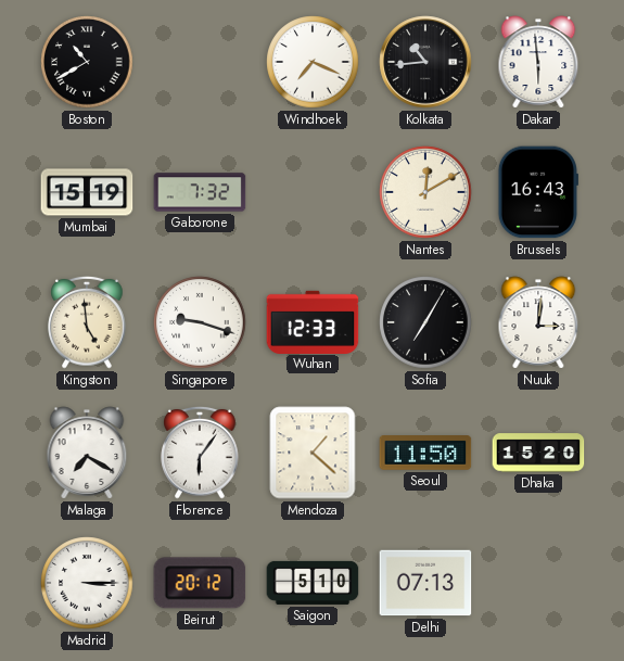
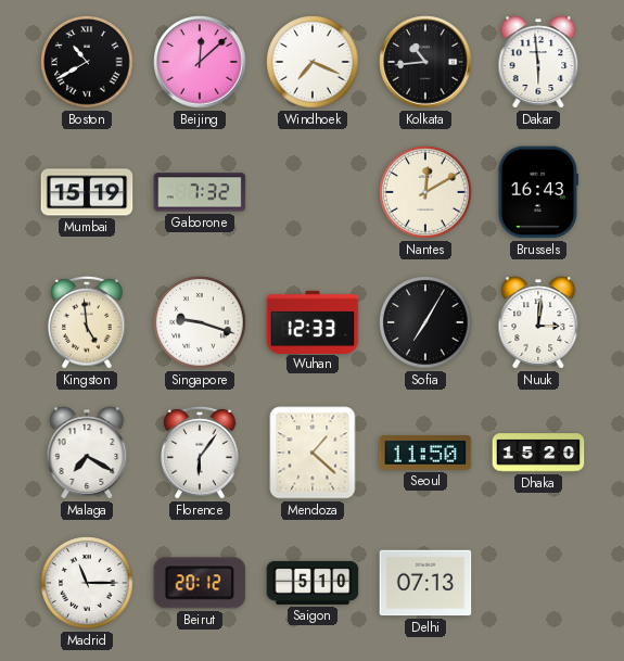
Beijing: none -> 12:08 (200, 62)
Madrid: 3:15 -> 11:15 (87, 583)
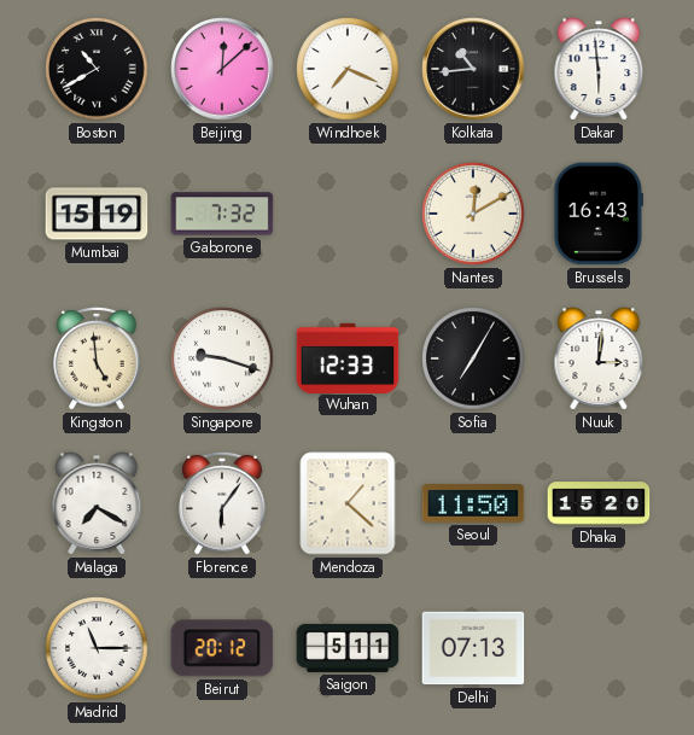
Saigon: 5:10 -> 5:11 (348, 648)
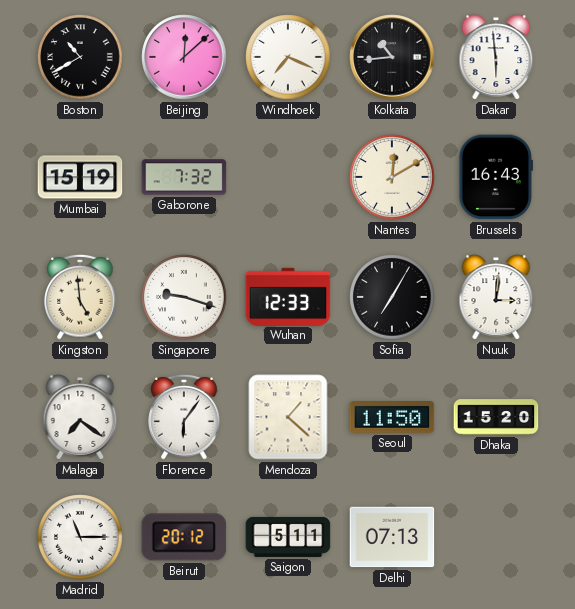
Malaga: 7:20 -> 7:21 (80, 417)
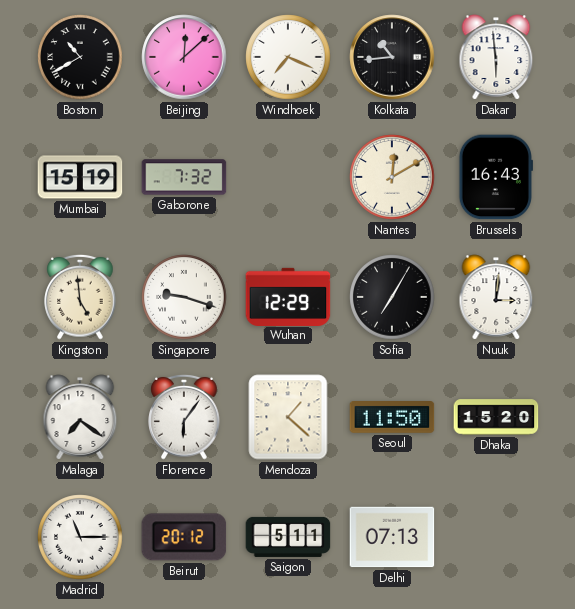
Wuhan: 12:33 -> 12:29 (288, 296)
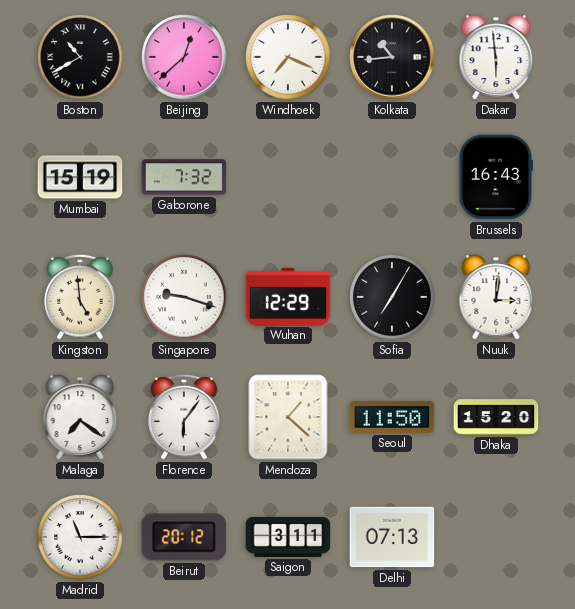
Beijing: 12:08 -> 12:38 (184, 57)
Nantes: 12:10 -> none (392, 177)
Saigon: 5:11 -> 3:11 (288, 537)
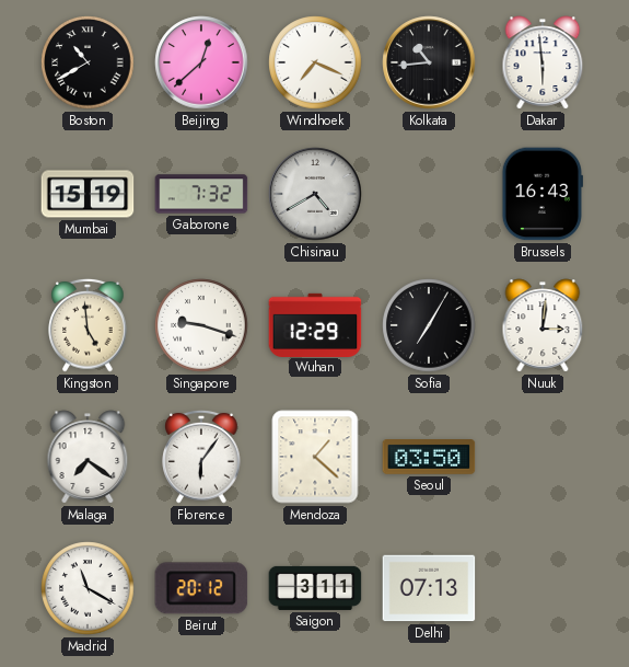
Chisinau: none -> 4:40 (315, 194)
Seoul: 11:50 -> 03:50 (429, 458)
Dhaka: 15:20 -> none (496, 417)
Madrid: 11:15 -> 11:20 (88, 588)
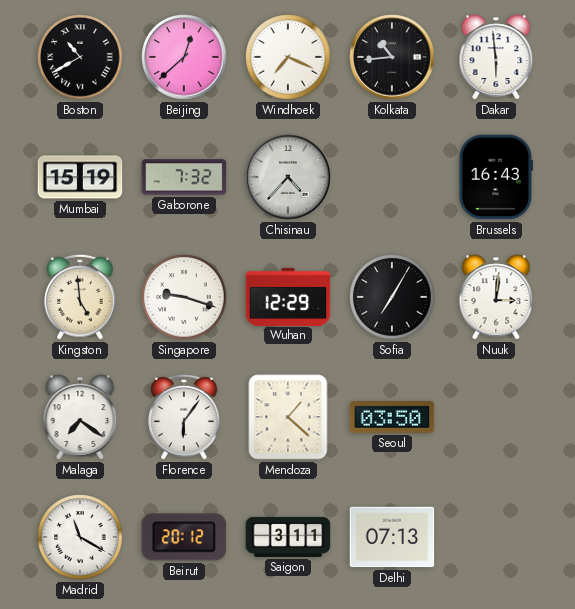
Chisinau: 4:40 -> 4:37 (288, 177)
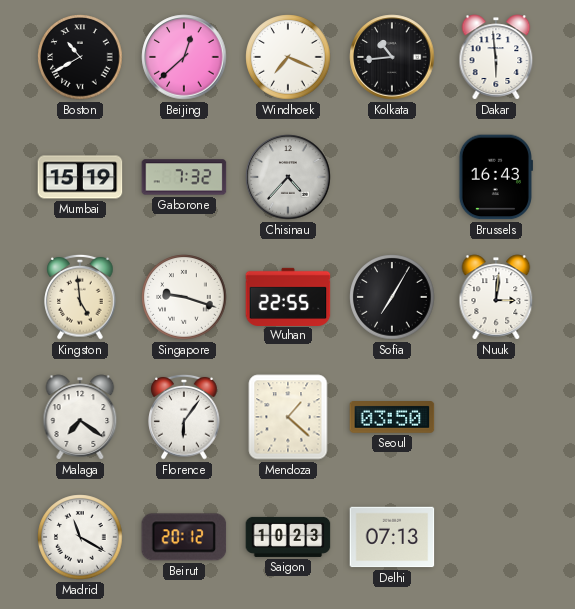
Wuhan: 12:29 -> 22:55 (288, 296)
Saigon: 3:11 -> 10:23 (288, 537)
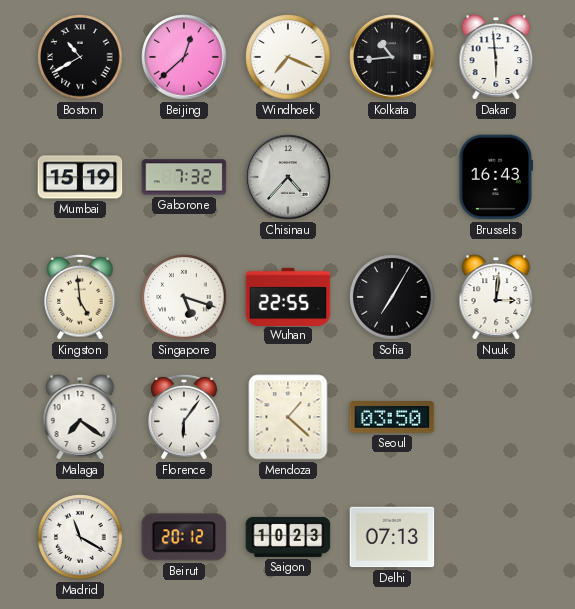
Singapore: 9:18 -> 5:18 (184, 297)
